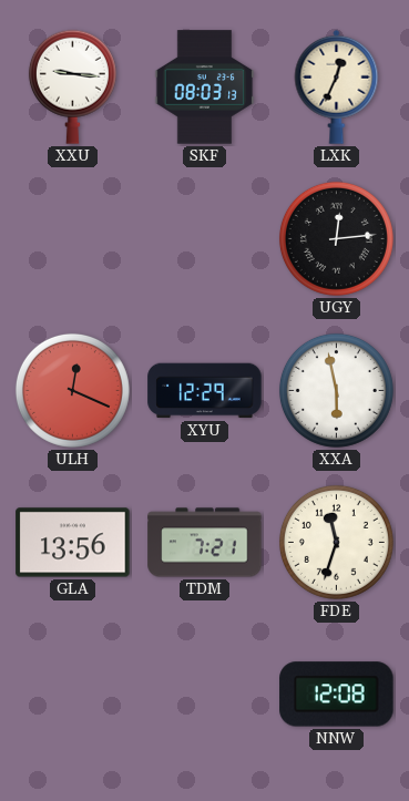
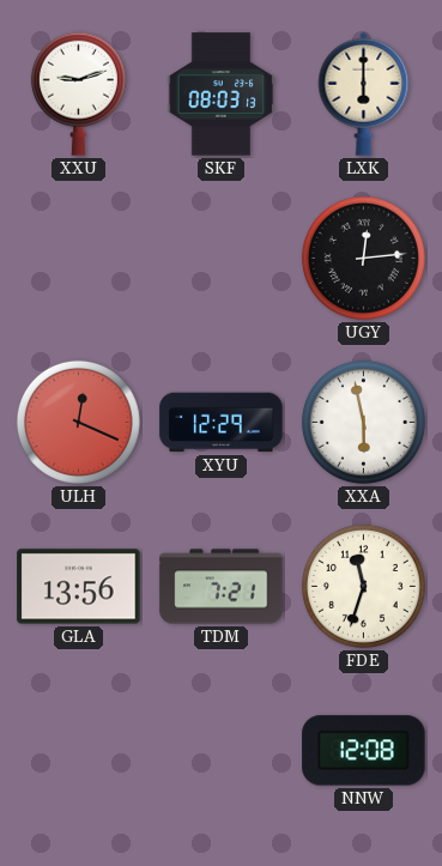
XXU: 9:16 -> 9:12 (78, 93)
LXK: 12:34 -> 6:00 (364, 93)
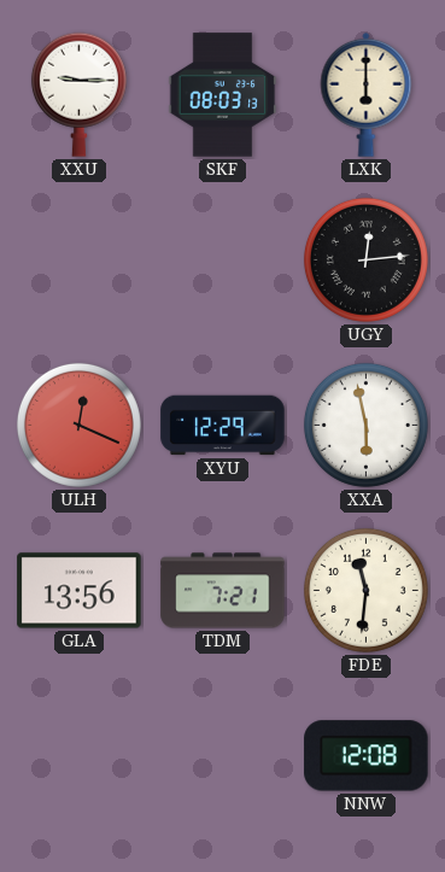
XXU: 9:12 -> 9:15 (78, 94)
FDE: 11:33 -> 11:31 (365, 590)
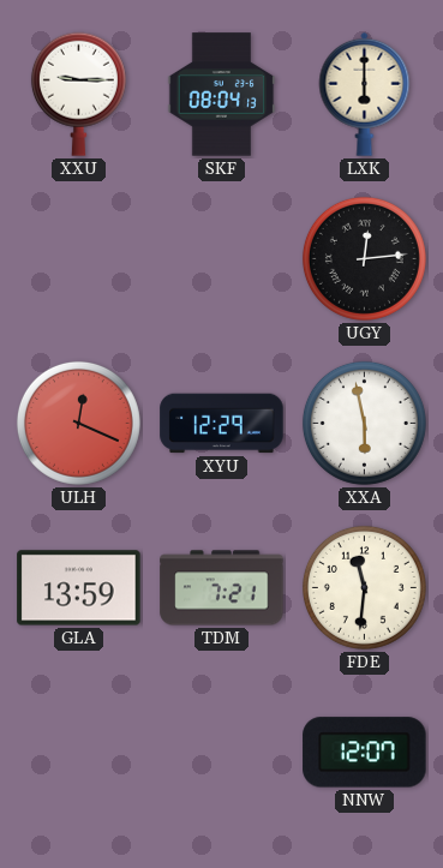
SKF: 08:03 -> 08:04 (222, 95)
GLA: 13:56 -> 13:59 (79, 588)
NNW: 12:08 -> 12:07 (365, 753)
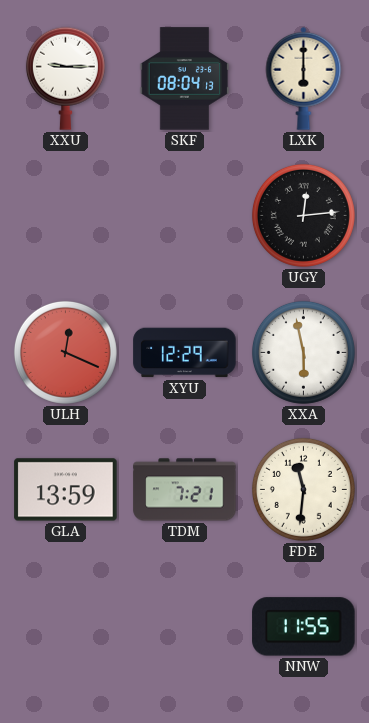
NNW: 12:07 -> 11:55 (304, 627)
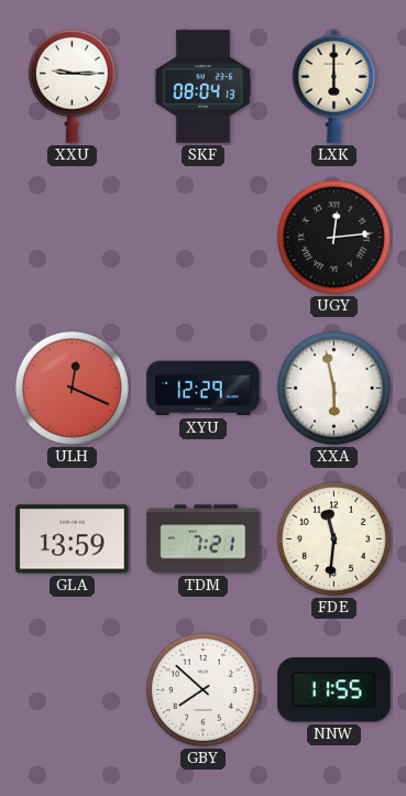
GBY: none -> 7:52 (202, 689)
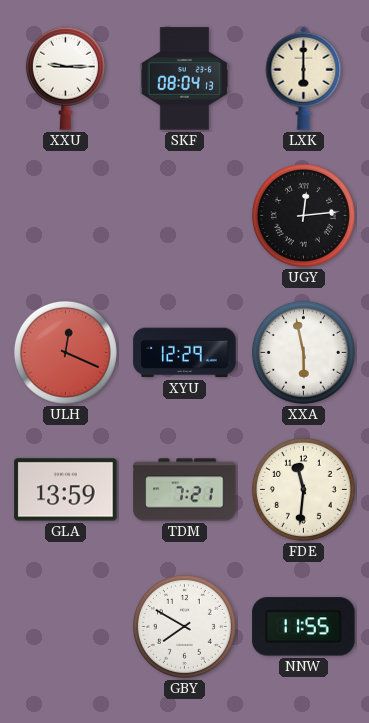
GBY: 7:52 -> 7:50 (184, 626)
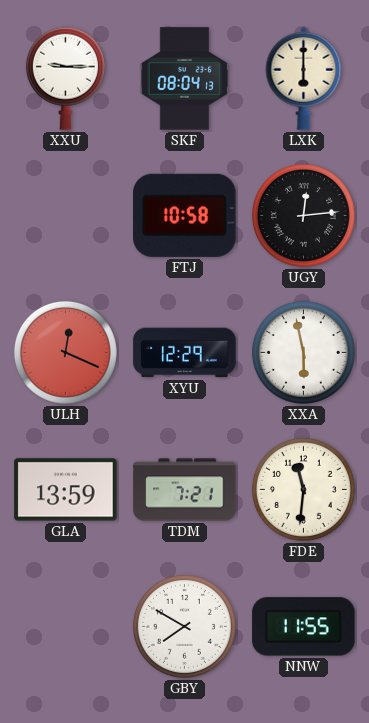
FTJ: none -> 10:58 (185, 215)
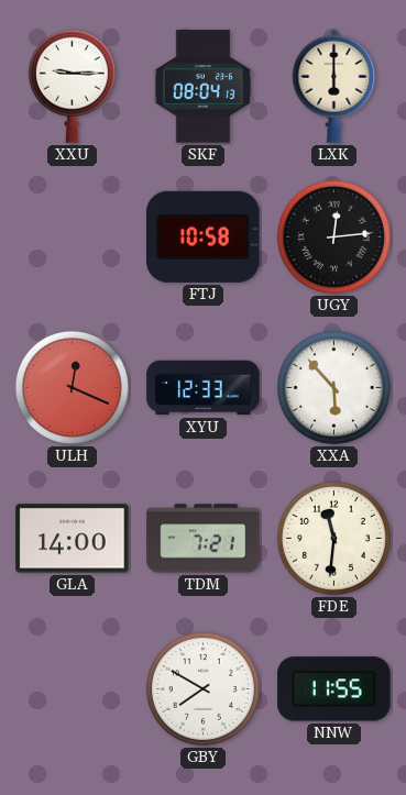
XYU: 12:29 -> 12:33 (204, 388)
XXA: 5:58 -> 5:53 (333, 387)
GLA: 13:59 -> 14:00 (73, 539)
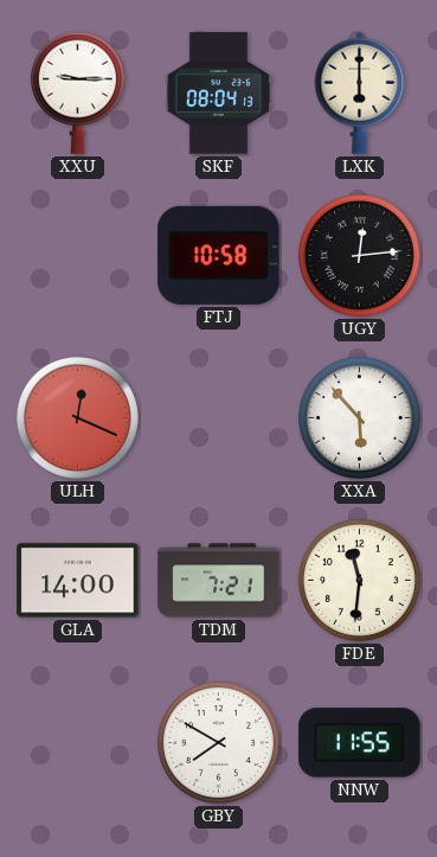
XYU: 12:33 -> none (204, 388)
